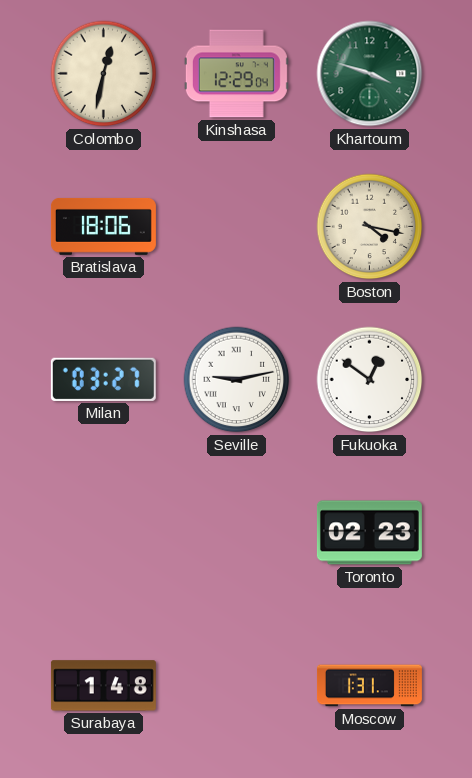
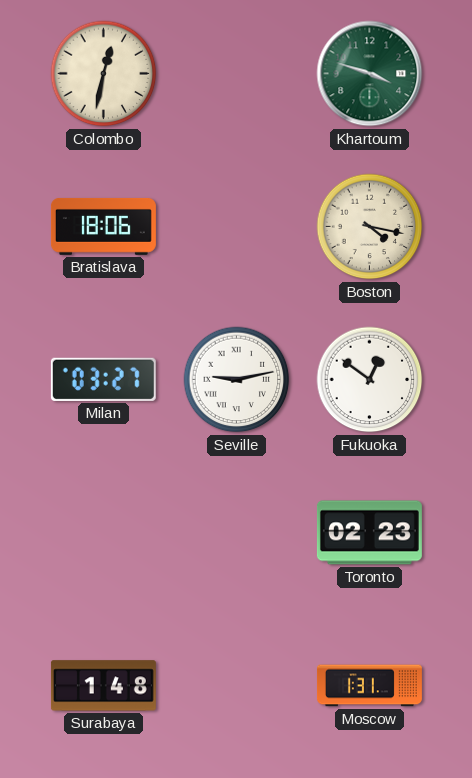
Kinshasa: 12:29 -> none (236, 74)
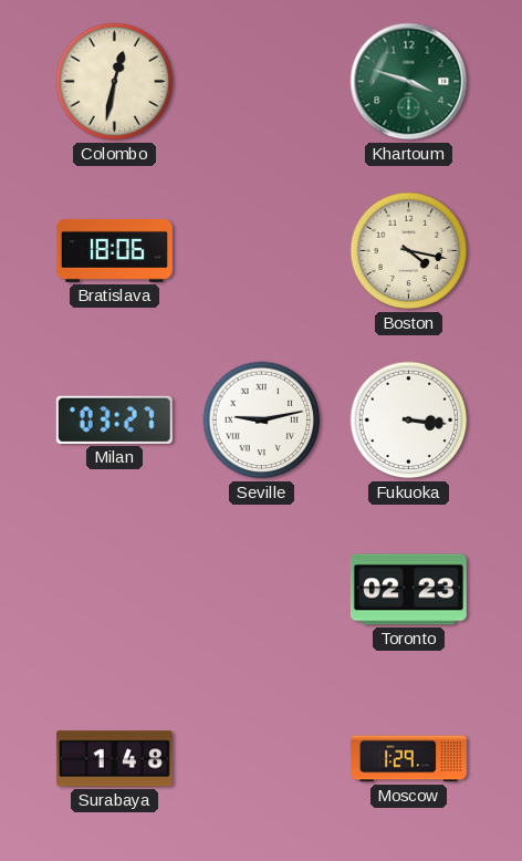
Fukuoka: 12:51 -> 3:16 (409, 421)
Moscow: 1:31 -> 1:29 (408, 759)
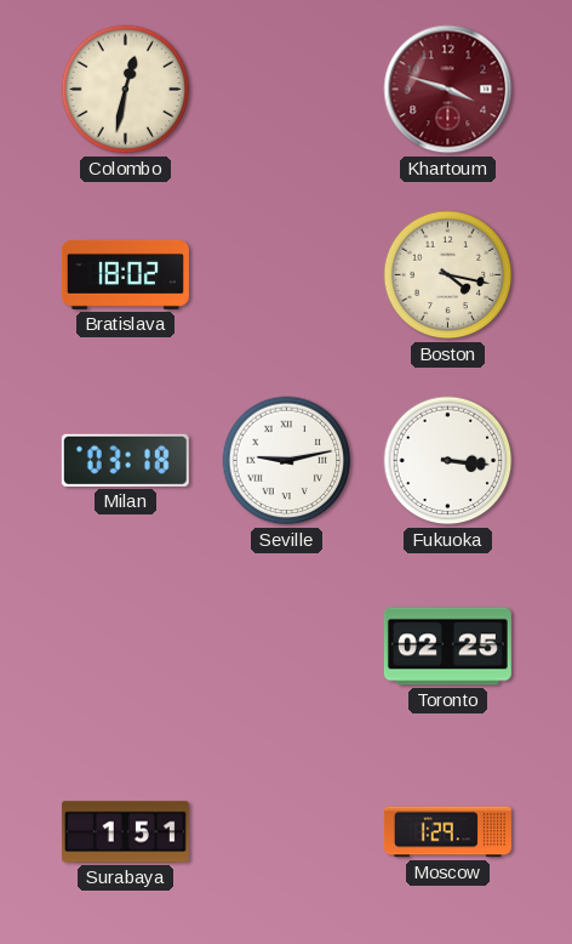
Khartoum dial: green -> burgundy (448, 90)
Bratislava: 18:06 -> 18:02 (125, 274)
Milan: 03:27 -> 03:18 (125, 460)
Toronto: 02:23 -> 02:25 (447, 647)
Surabaya: 1:48 -> 1:51 (125, 832)
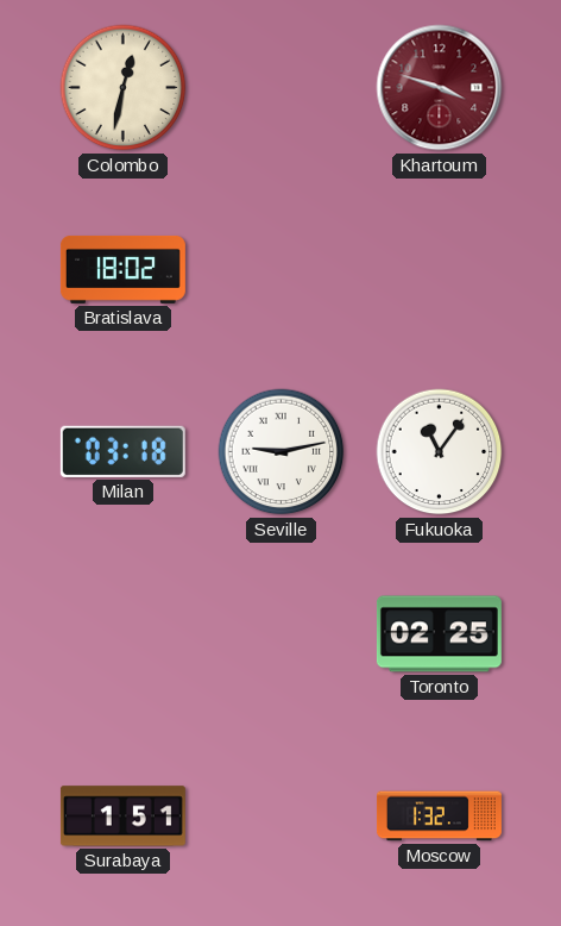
Boston: 4:17 -> none (448, 275)
Fukuoka: 3:16 -> 11:06 (440, 452)
Moscow: 1:29 -> 1:32 (439, 816)
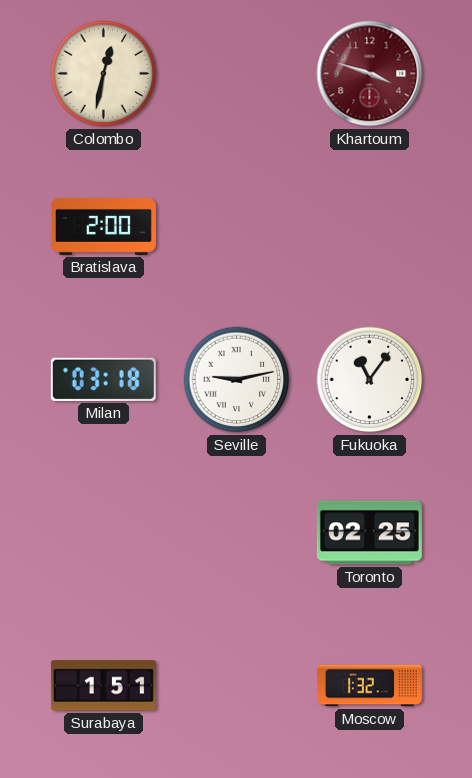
Bratislava: 18:02 -> 2:00 (103, 226)
